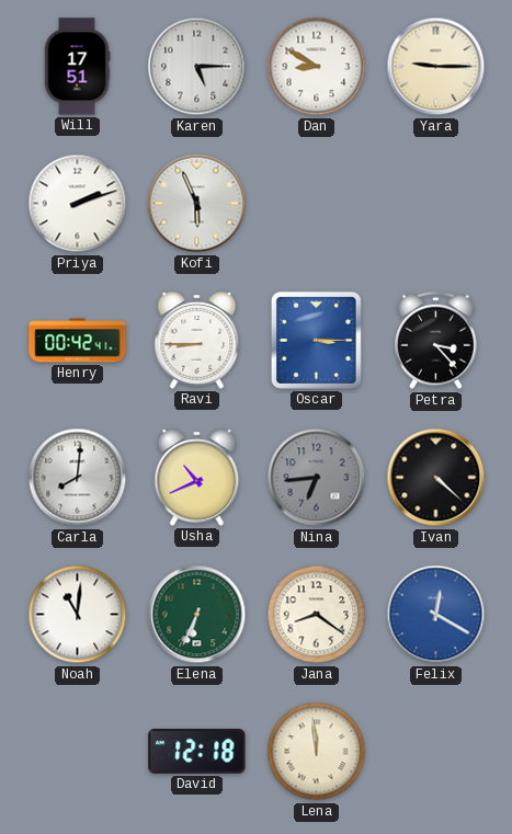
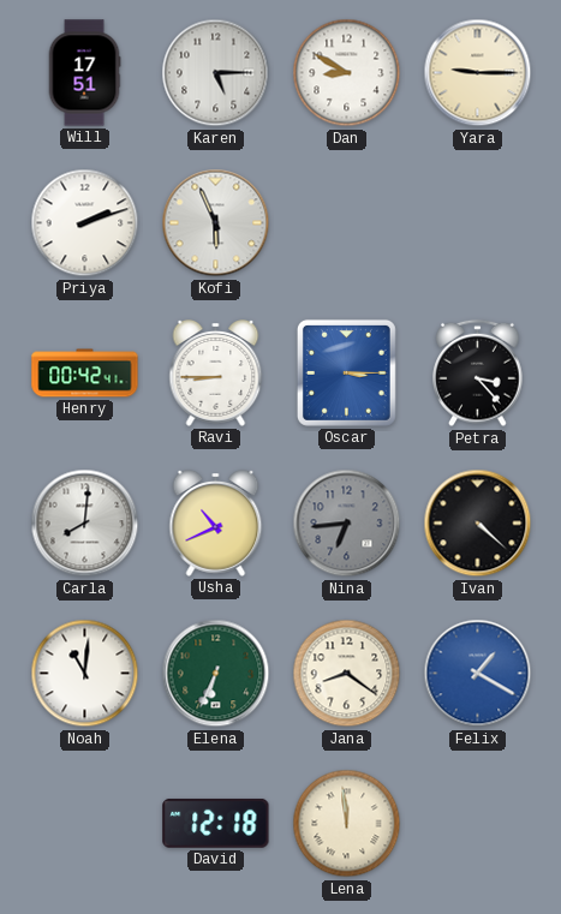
Felix: 12:20 -> 1:20 (478, 674)
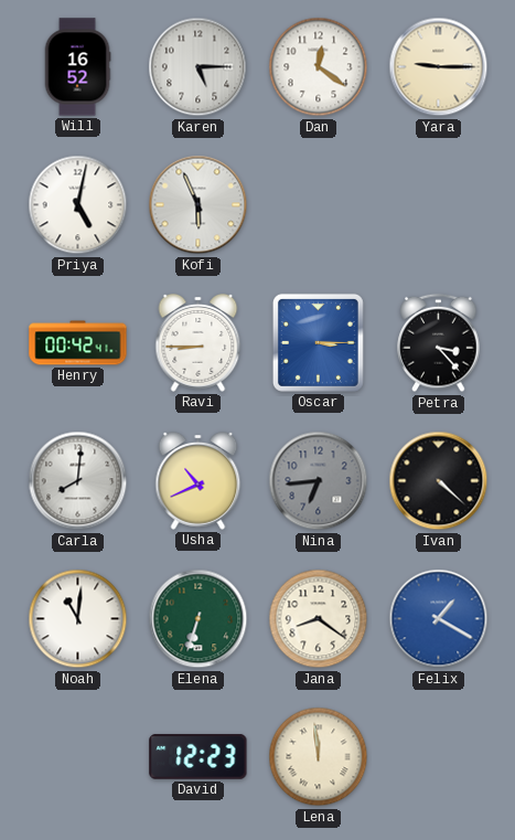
Will: 17:51 -> 16:52 (77, 67)
Dan: 8:50 -> 12:21 (319, 67)
Priya: 2:12 -> 5:02 (78, 205)
Elena: 6:34 -> 6:33 (199, 619)
David: 12:18 -> 12:23 (199, 756)
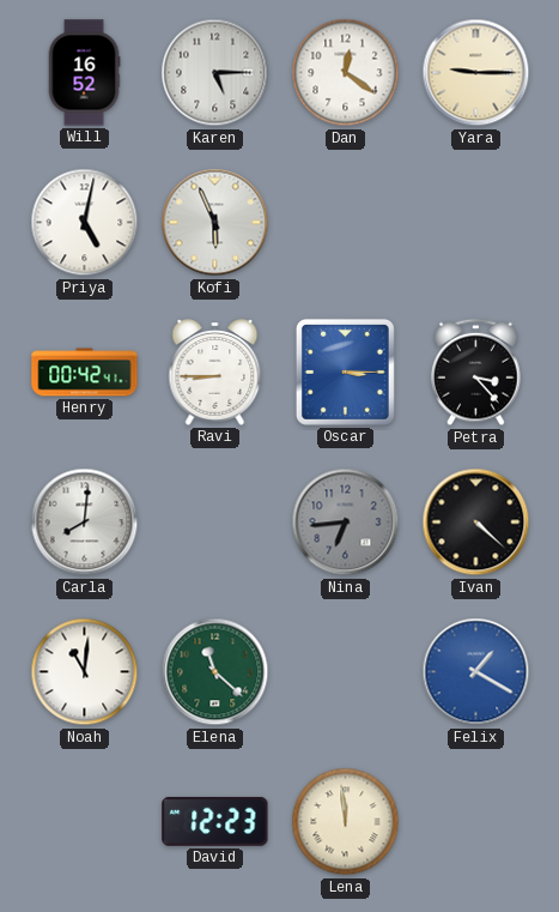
Usha: 10:41 -> none (199, 481)
Elena: 6:33 -> 11:22 (215, 672)
Jana: 8:21 -> none (319, 619)
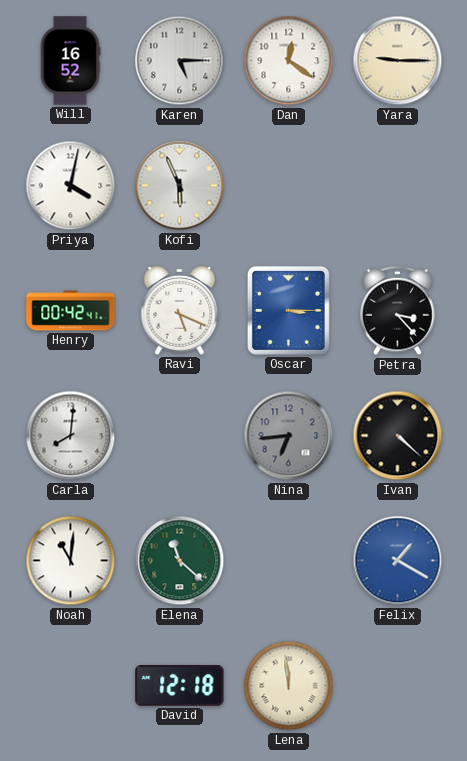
Priya: 5:02 -> 4:02 (71, 186)
Ravi: 8:45 -> 5:19 (180, 311)
David: 12:23 -> 12:18 (180, 685)
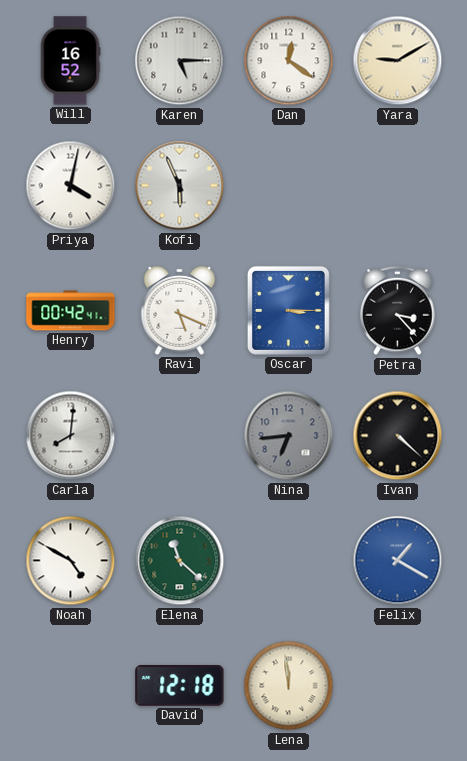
Yara: 9:15 -> 9:10 (398, 61)
Noah: 11:01 -> 4:50 (71, 561)
